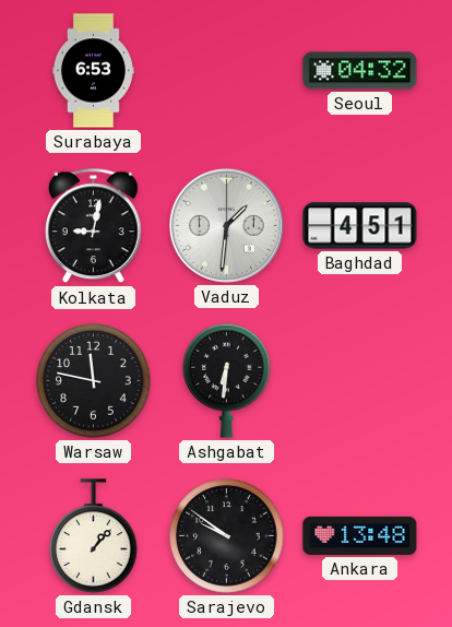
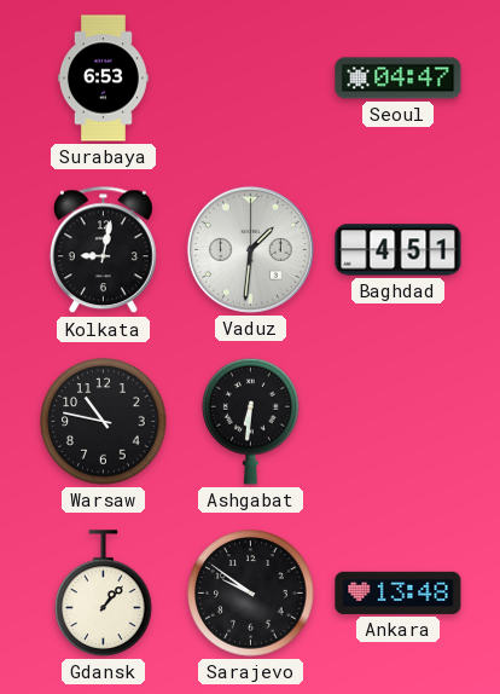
Seoul: 04:32 -> 04:47 (399, 79)
Warsaw: 11:47 -> 10:47 (104, 422)
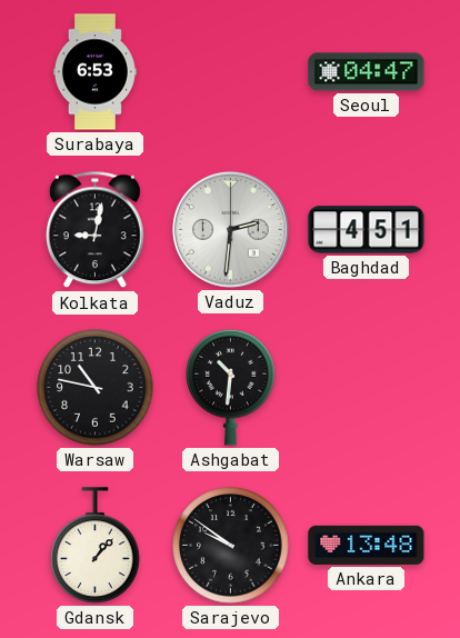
Vaduz: 1:31 -> 2:31 (230, 229)
Ashgabat: 6:31 -> 10:31 (231, 387)
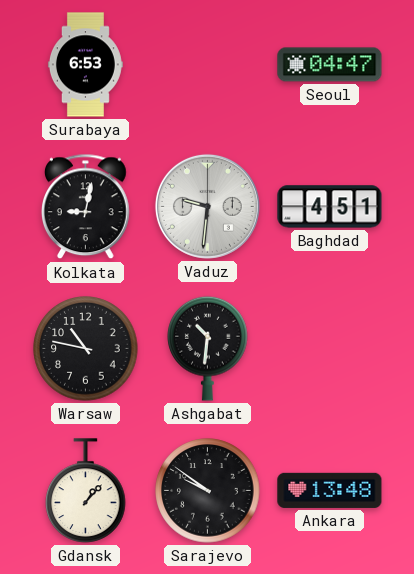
Vaduz: 2:31 -> 9:31 (207, 206)
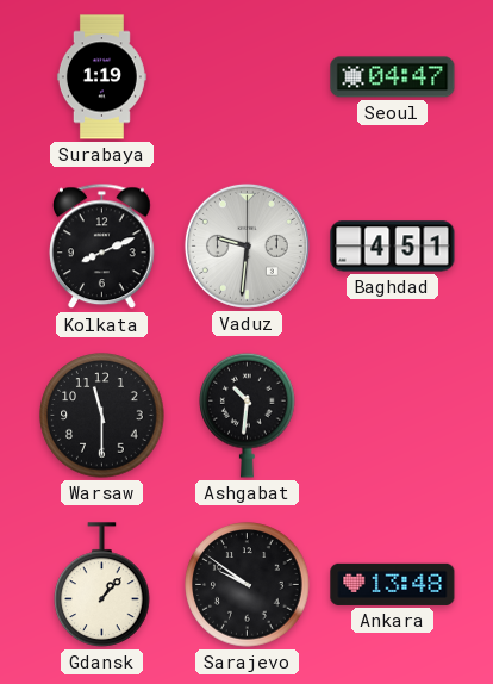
Surabaya: 6:53 -> 1:19 (101, 77)
Kolkata: 9:02 -> 8:11 (102, 247)
Warsaw: 10:47 -> 11:30 (102, 416)
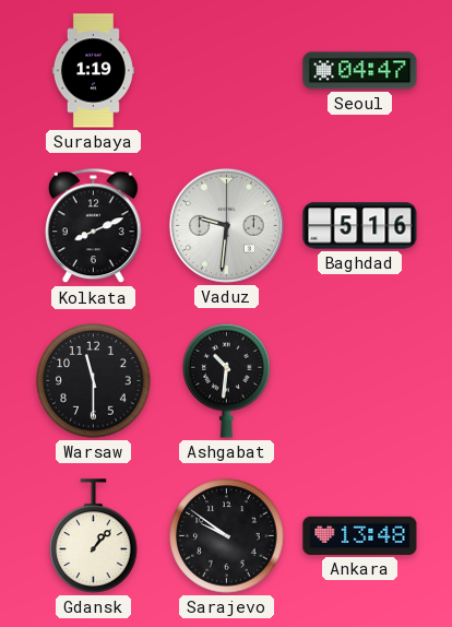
Baghdad: 4:51 -> 5:16 (360, 226)
